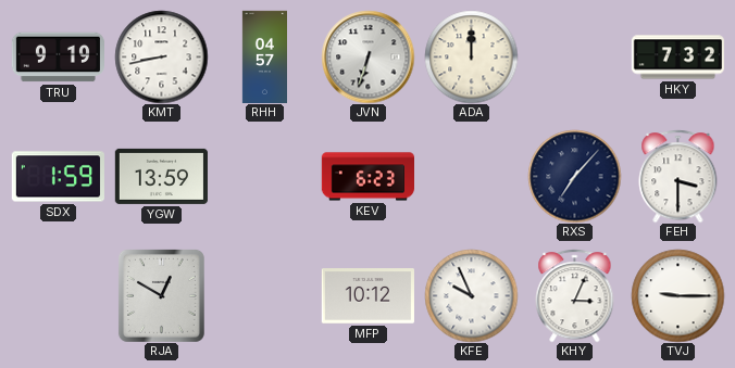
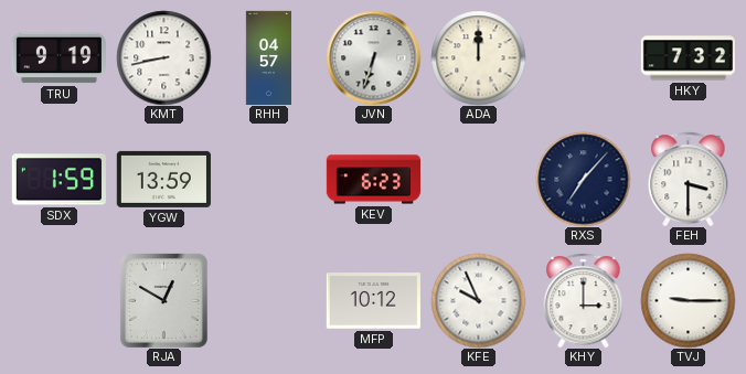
KHY: 3:04 -> 3:00 (584, 300)
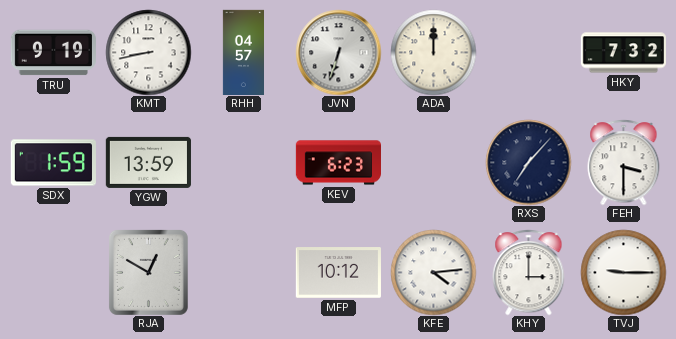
KFE: 9:56 -> 4:14 (433, 272)
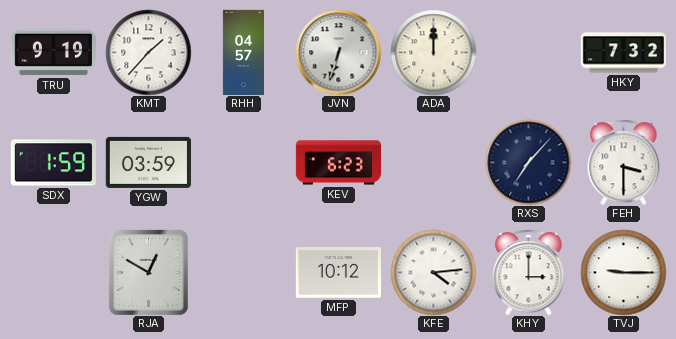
KMT: 8:43 -> 1:37 (148, 52)
YGW: 13:59 -> 03:59 (148, 162)
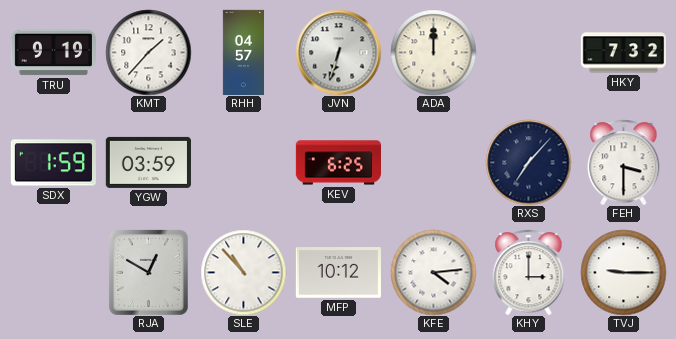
KEV: 6:23 -> 6:25 (338, 163)
SLE: none -> 10:53 (243, 272)
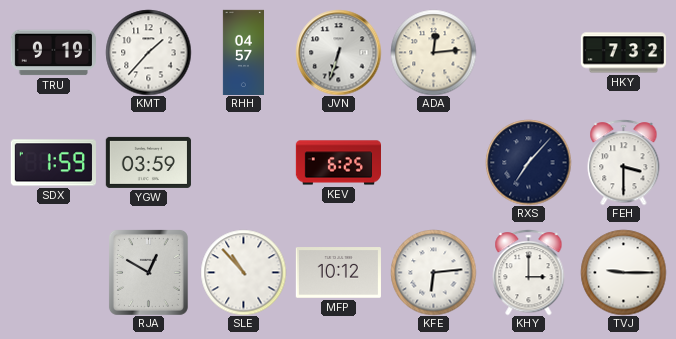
ADA: 12:00 -> 12:14 (433, 52)
KFE: 4:14 -> 6:14 (433, 272)
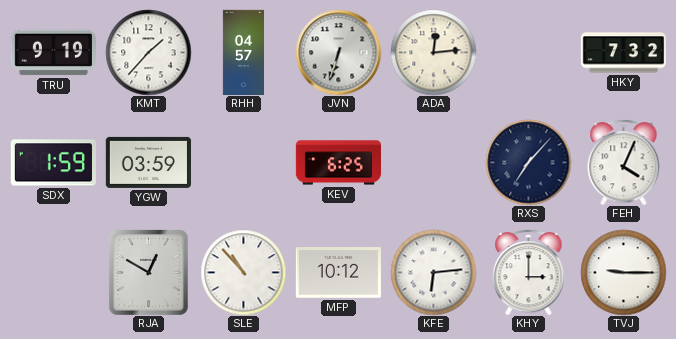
FEH: 3:30 -> 4:04 (624, 162)
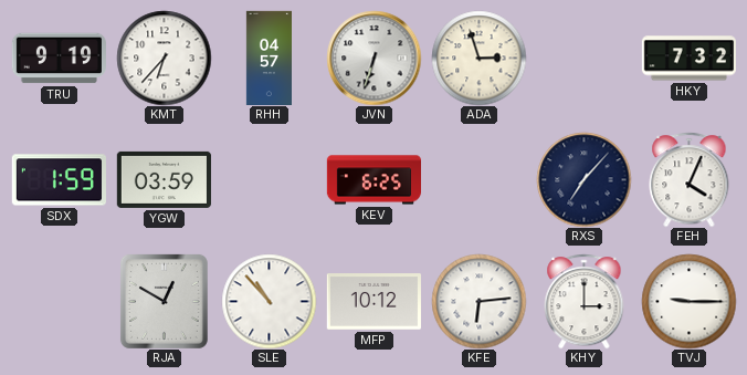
KMT: 1:37 -> 6:37 (164, 58)
ADA: 12:14 -> 2:57 (478, 58)
